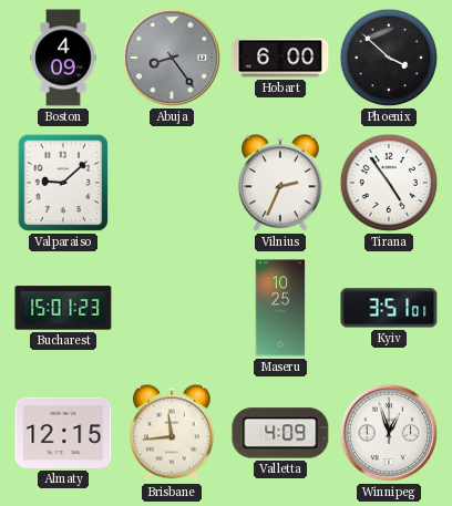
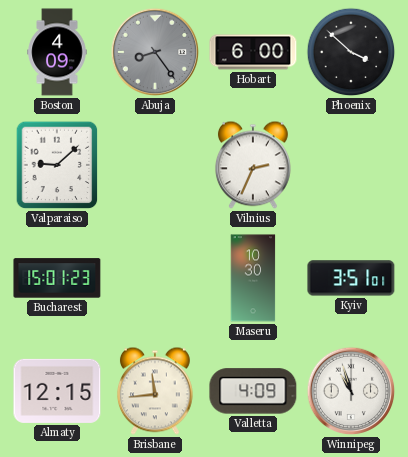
Tirana: 4:54 -> none (389, 183)
Maseru: 10:25 -> 10:30 (253, 278)
Winnipeg: 12:57 -> 10:57 (351, 391)
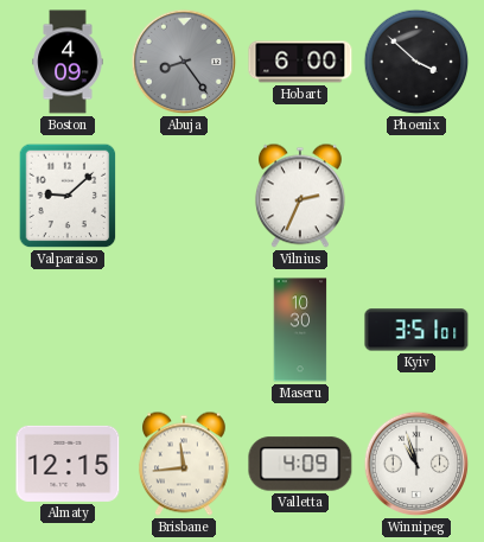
Bucharest: 15:01 -> none (57, 278)
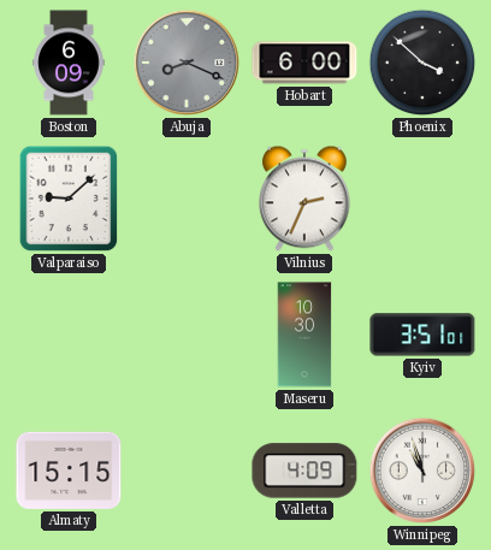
Boston: 4:09 -> 6:09 (69, 63)
Abuja: 8:24 -> 8:19 (187, 63)
Almaty: 12:15 -> 15:15 (69, 471)
Brisbane: 11:44 -> none (184, 464)
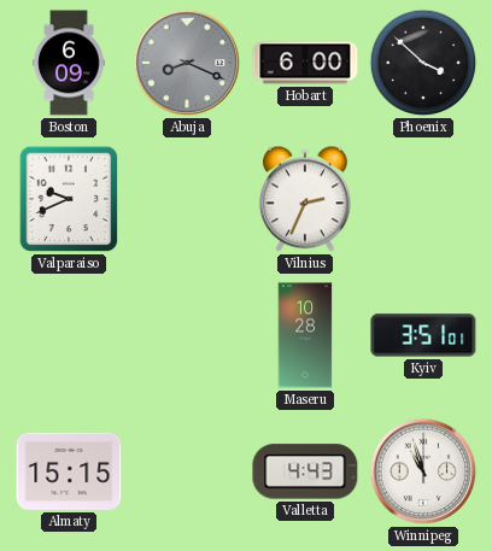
Valparaiso: 9:08 -> 9:41 (69, 199)
Maseru: 10:30 -> 10:28 (305, 335)
Valletta: 4:09 -> 4:43 (305, 471)
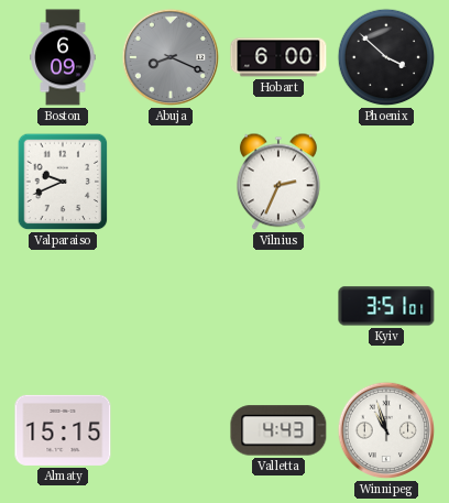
Maseru: 10:28 -> none (305, 335)
